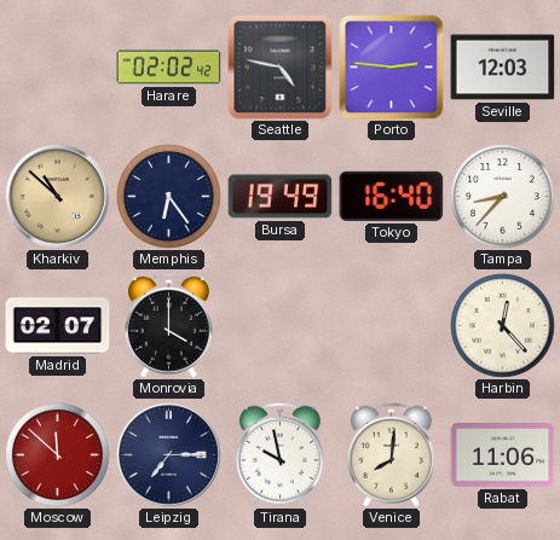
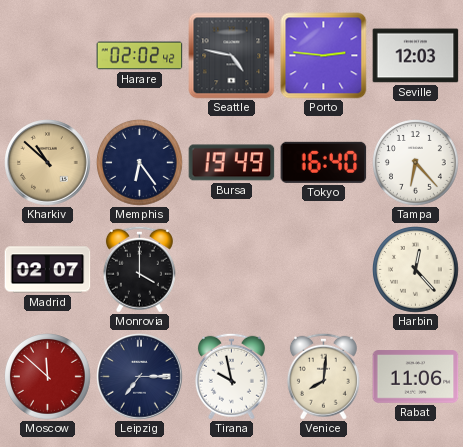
Tampa: 8:37 -> 6:23 (416, 163)
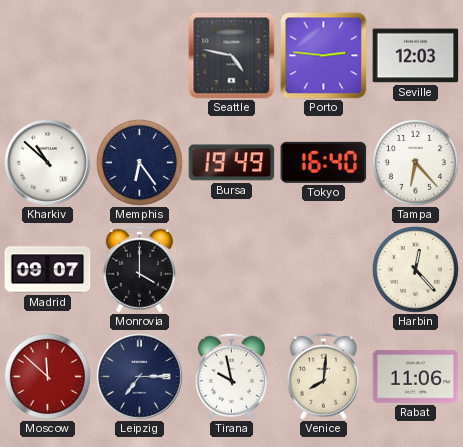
Harare: 02:02 -> none (140, 56)
Kharkiv dial: champagne -> white (48, 163)
Madrid: 02:07 -> 09:07 (48, 270)
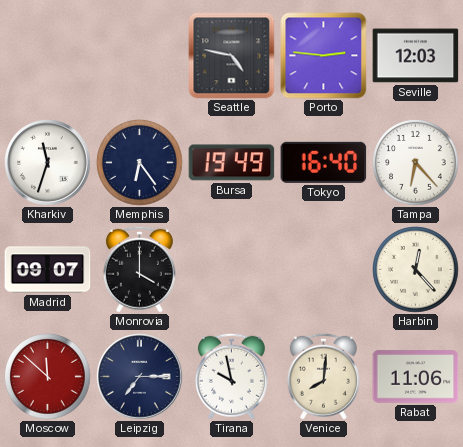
Kharkiv: 10:52 -> 11:33 (48, 163)
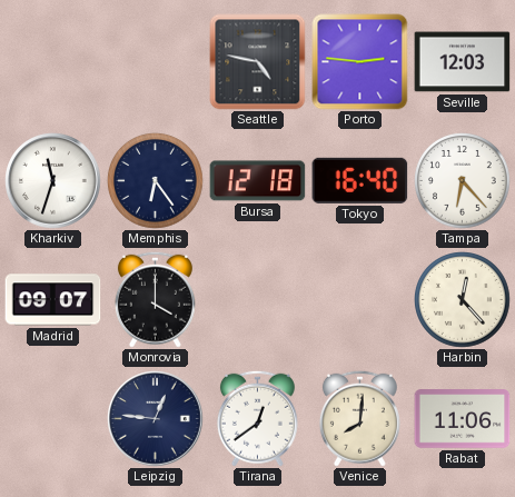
Bursa: 19:49 -> 12:18 (258, 181)
Moscow: 11:52 -> none (48, 377)
Leipzig: 7:15 -> 12:46 (156, 419)
Tirana: 9:58 -> 12:39 (257, 418)
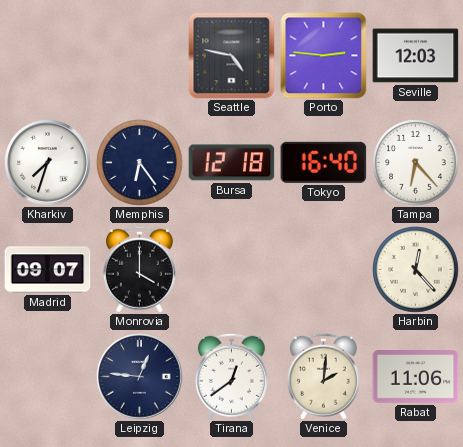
Kharkiv: 11:33 -> 7:33 (48, 163)
Venice: 8:01 -> 2:01 (323, 376)
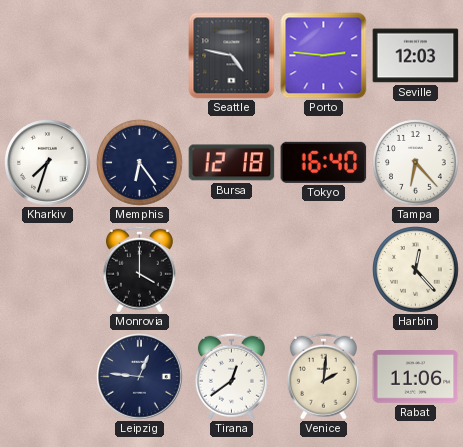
Madrid: 09:07 -> none (48, 270)
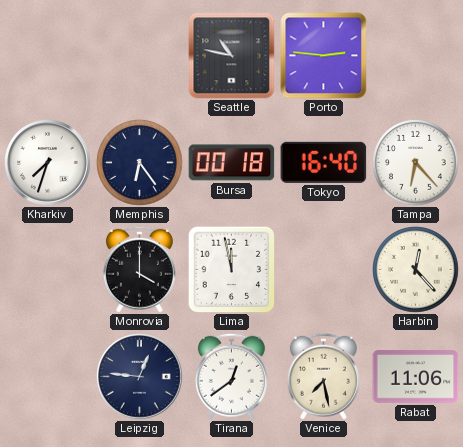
Seattle: 4:47 -> 10:47 (232, 56)
Seville: 12:03 -> none (416, 56)
Bursa: 12:18 -> 00:18 (232, 163)
Lima: none -> 11:58 (231, 269)
Venice: 2:01 -> 7:28 (323, 376)
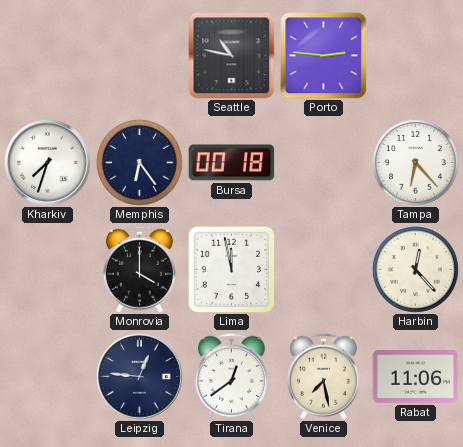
Tokyo: 16:40 -> none (324, 162)
